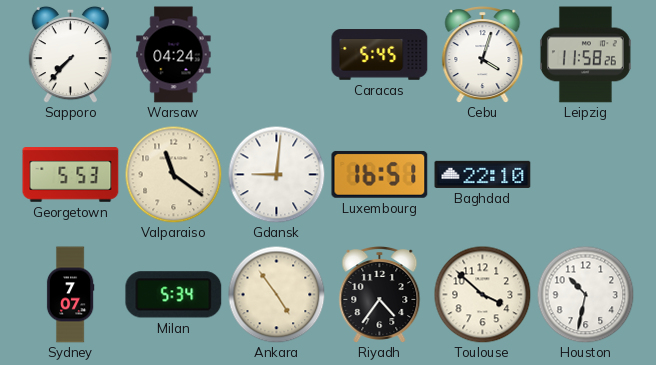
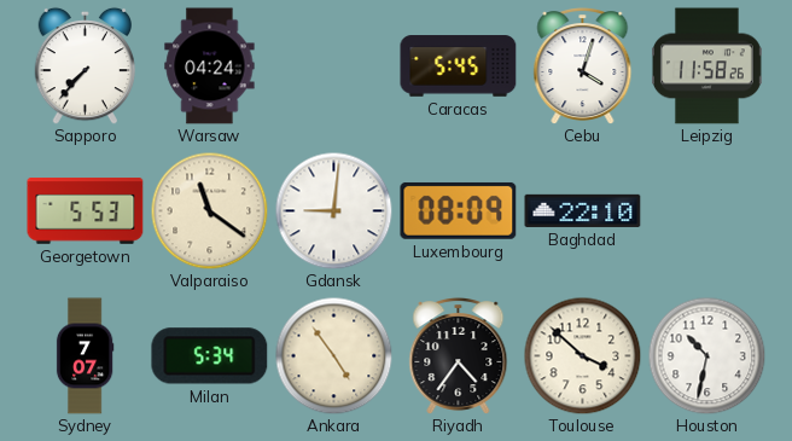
Luxembourg: 16:51 -> 08:09 (459, 210)
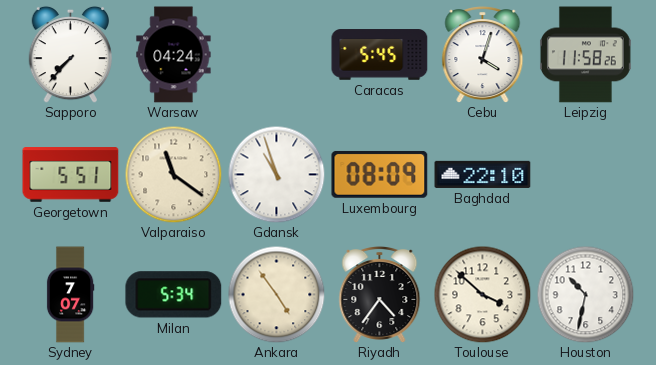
Georgetown: 5:53 -> 5:51 (71, 175)
Gdansk: 9:01 -> 10:57 (276, 174)
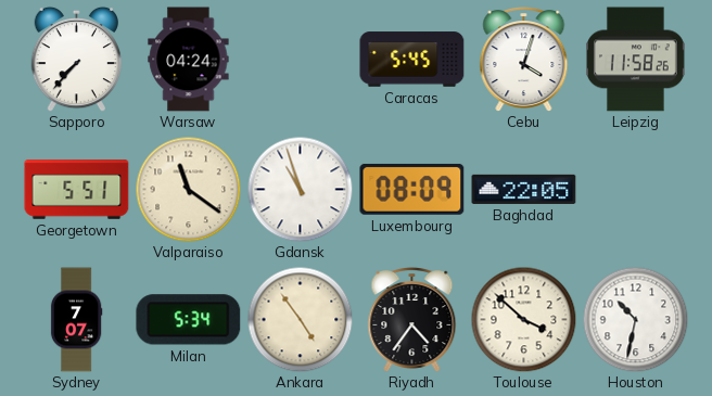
Baghdad: 22:10 -> 22:05 (524, 189)
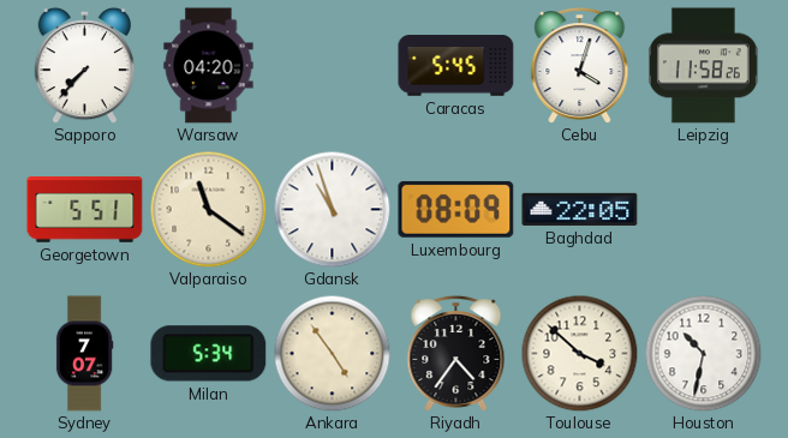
Warsaw: 04:24 -> 04:20 (209, 66)
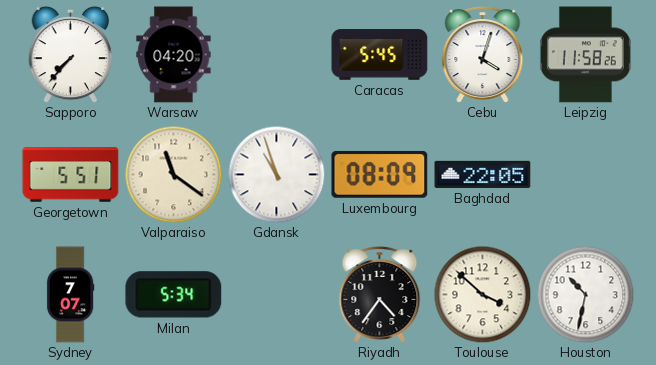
Ankara: 4:54 -> none (332, 353)
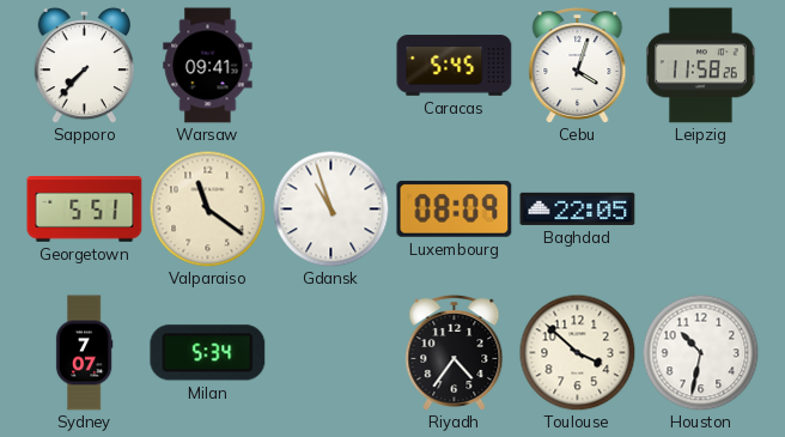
Warsaw: 04:20 -> 09:41 (208, 66)
